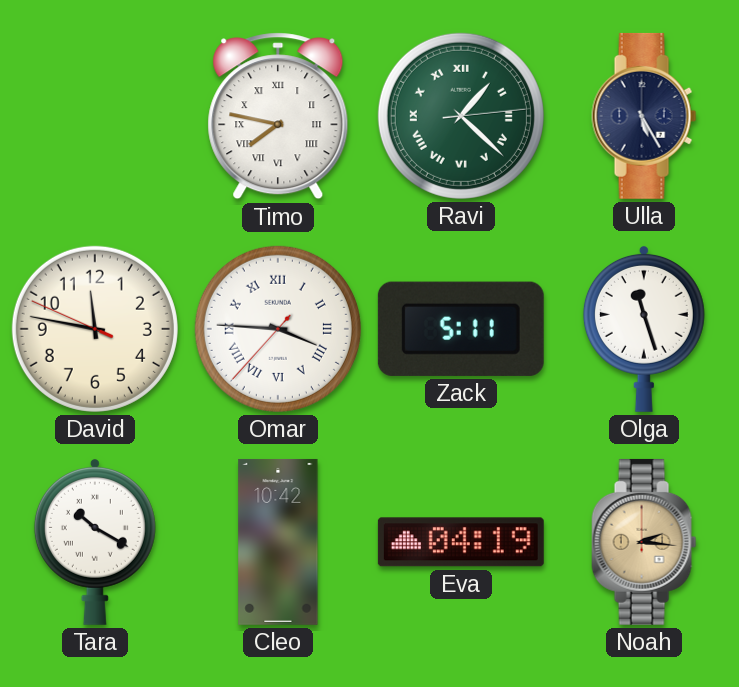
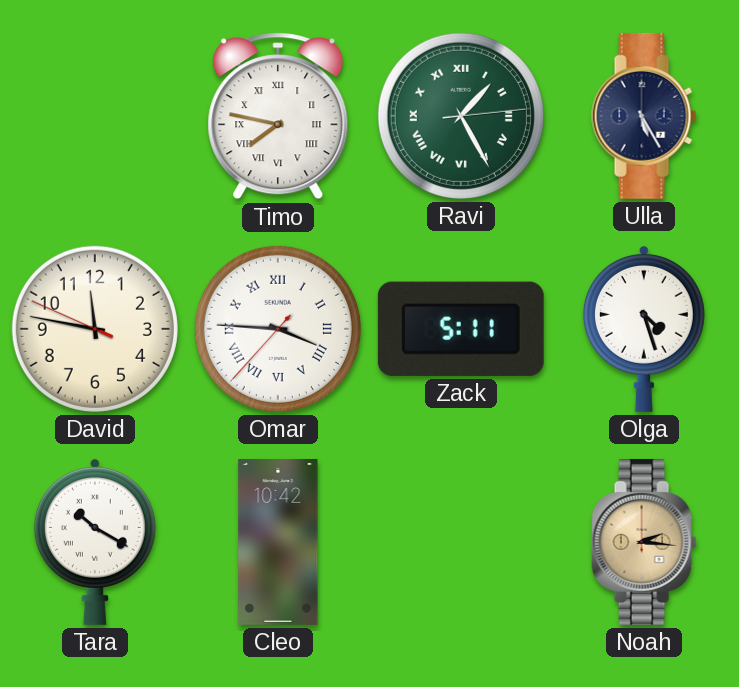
Ravi: 1:22 -> 1:25 (461, 116)
Olga: 11:27 -> 4:27 (644, 328)
Eva: 04:19 -> none (461, 542)
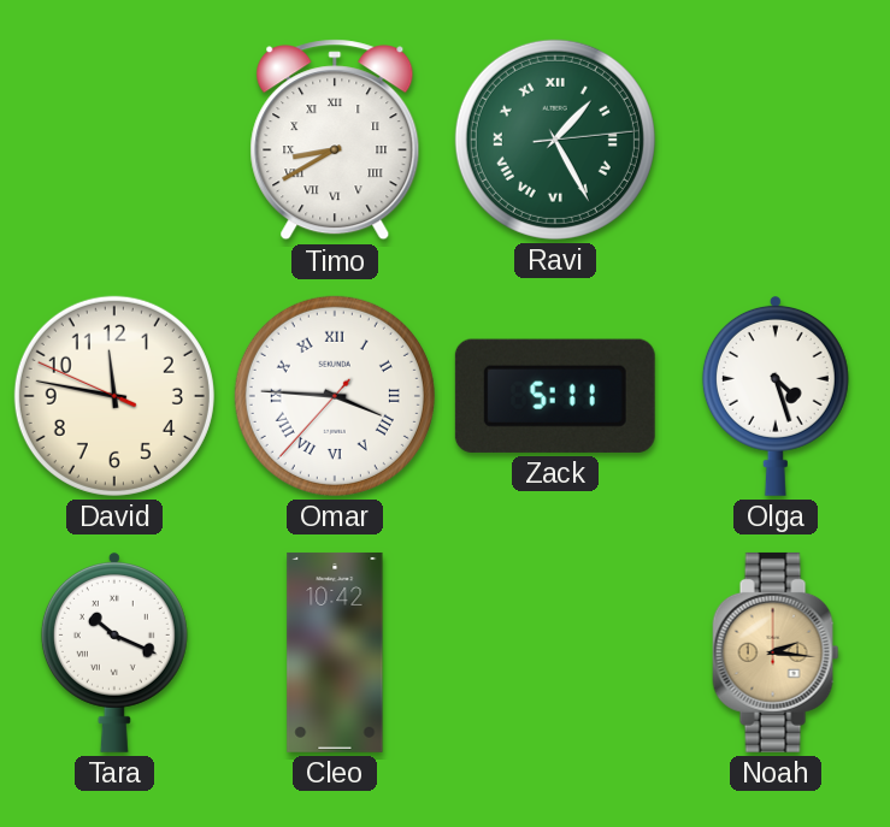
Timo: 7:47 -> 8:40 (335, 140)
Ulla: 5:25 -> none (644, 116)
Tara: 10:20 -> 10:19 (114, 651)
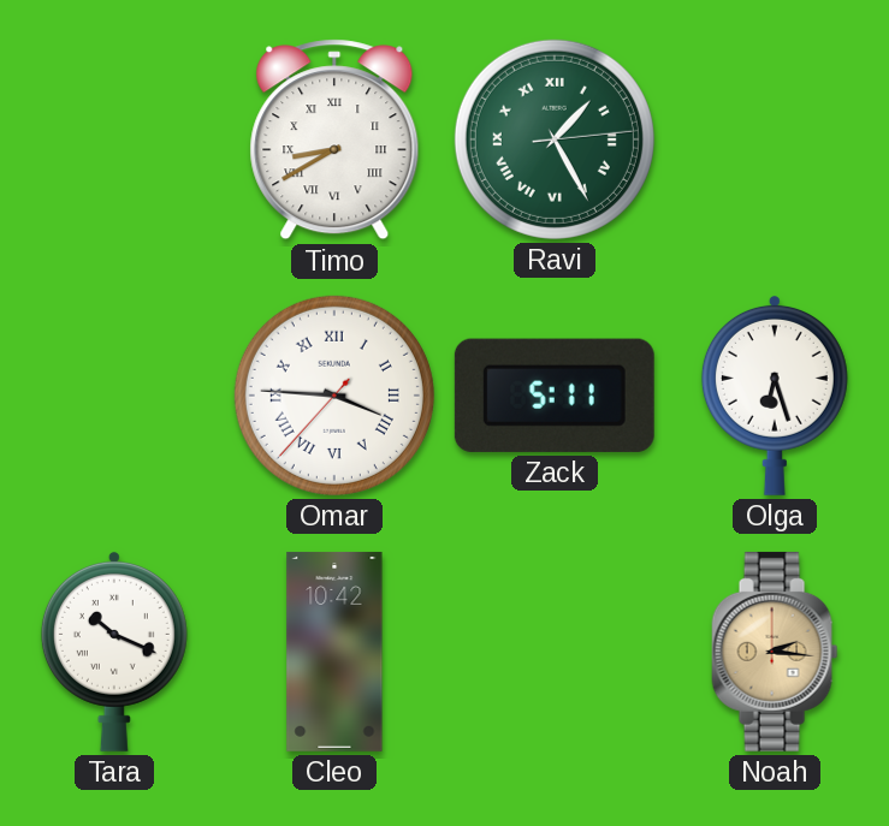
David: 11:46 -> none (114, 396)
Olga: 4:27 -> 6:27 (775, 394)
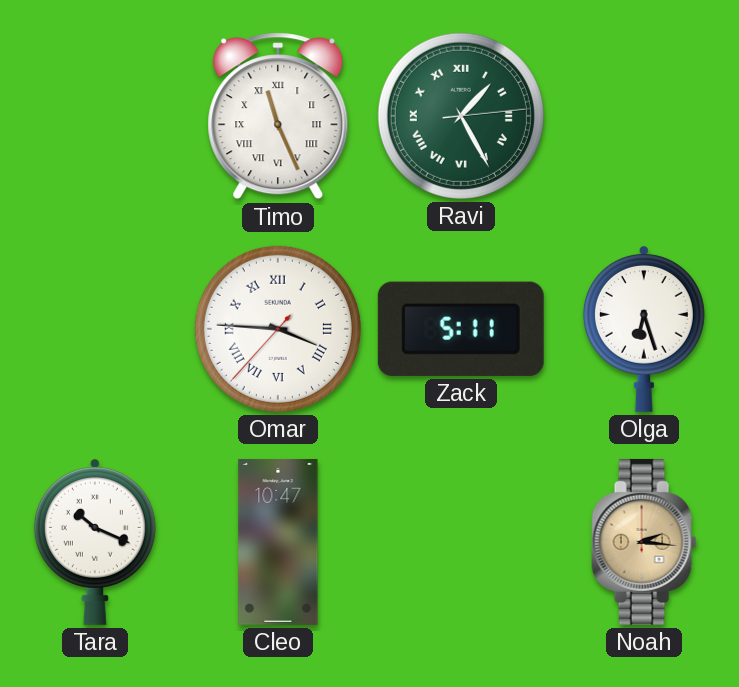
Timo: 8:40 -> 11:26 (278, 116)
Cleo: 10:42 -> 10:47 (278, 542)
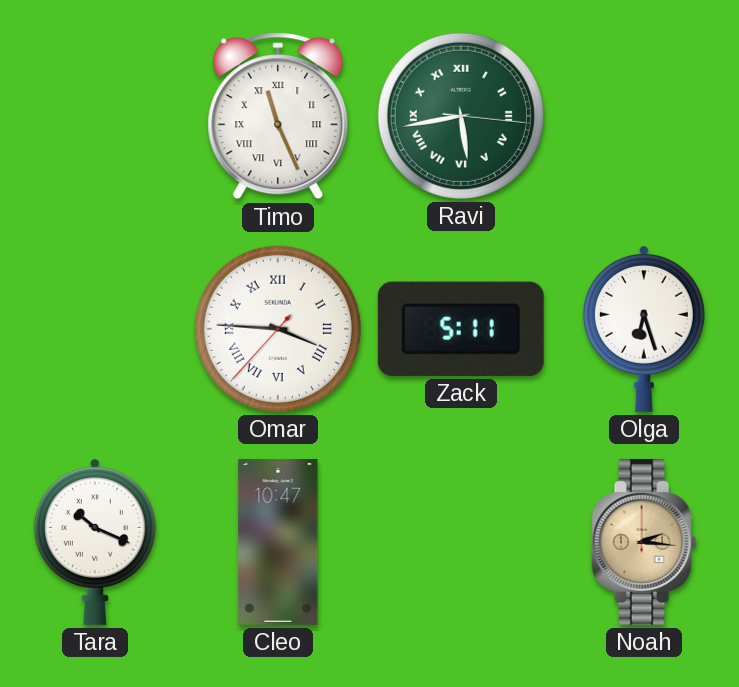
Ravi: 1:25 -> 5:43 (461, 116)
